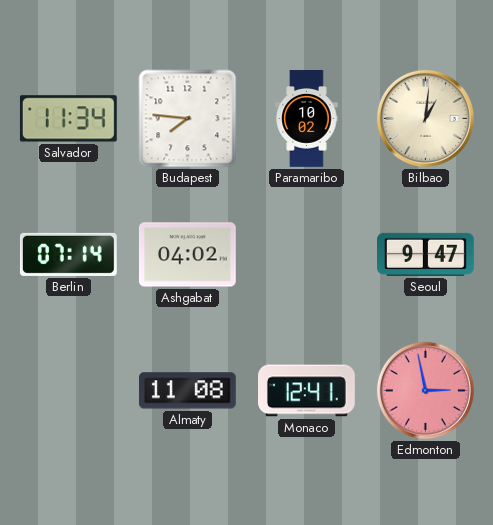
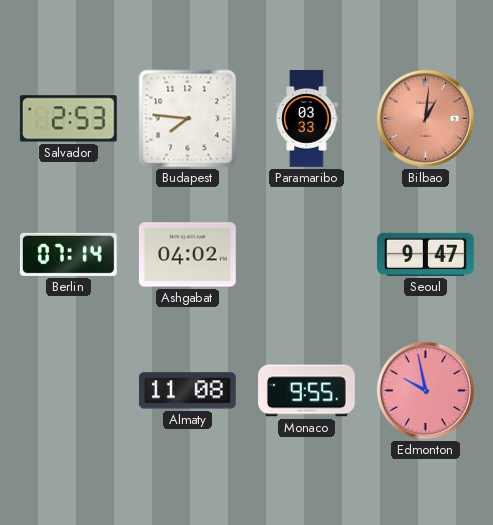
Salvador: 11:34 -> 2:53 (68, 119)
Paramaribo: 10:02 -> 03:33 (307, 119)
Bilbao dial: cream -> salmon (425, 118)
Monaco: 12:41 -> 9:55 (307, 391)
Edmonton: 2:58 -> 9:58 (425, 390)
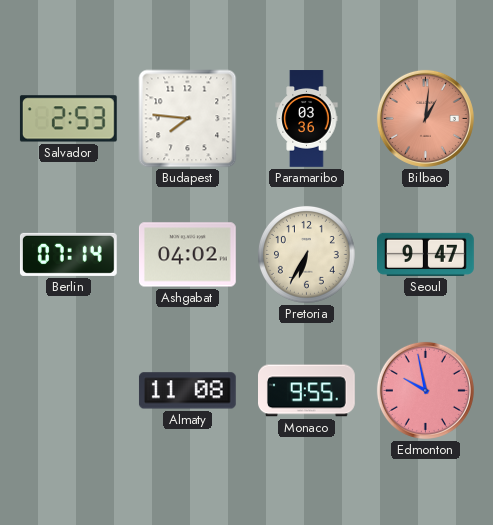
Paramaribo: 03:33 -> 03:36 (307, 119)
Pretoria: none -> 6:35 (306, 254)
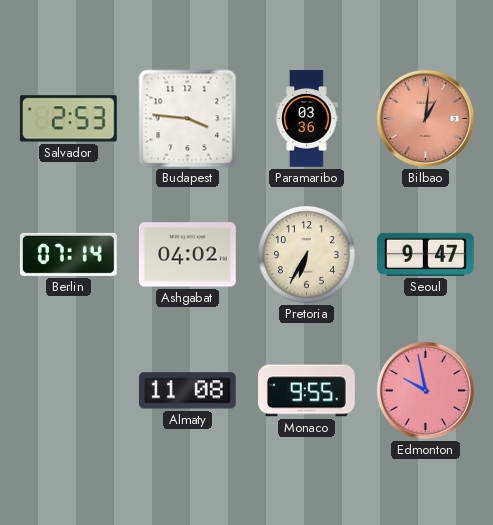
Budapest: 7:46 -> 3:46 (188, 119)
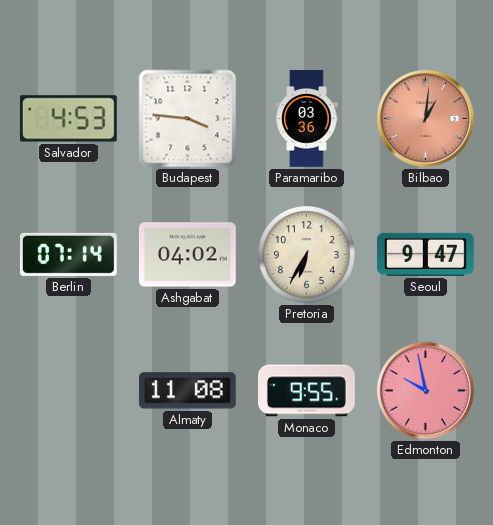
Salvador: 2:53 -> 4:53 (68, 119)
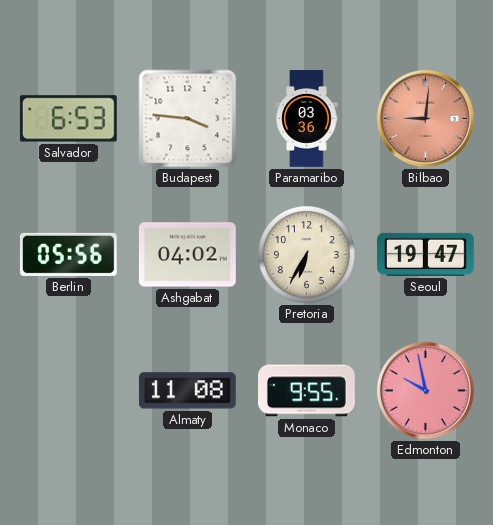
Salvador: 4:53 -> 6:53 (68, 119)
Bilbao: 1:01 -> 9:01 (425, 118)
Berlin: 07:14 -> 05:56 (68, 254)
Seoul: 9:47 -> 19:47 (426, 254)
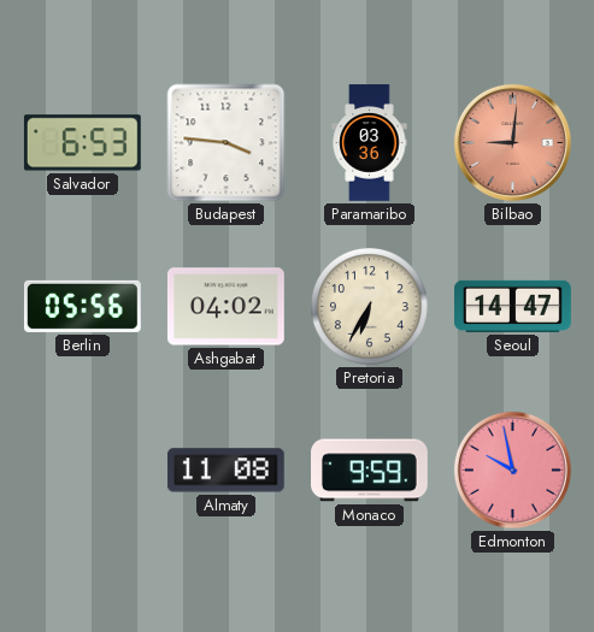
Seoul: 19:47 -> 14:47 (513, 306)
Monaco: 9:55 -> 9:59 (370, 471)
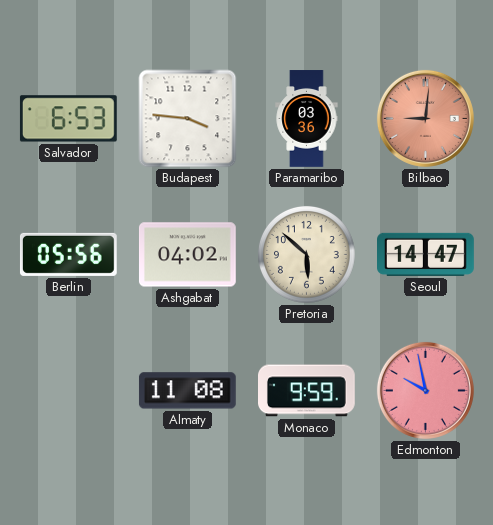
Pretoria: 6:35 -> 5:52 (306, 254)
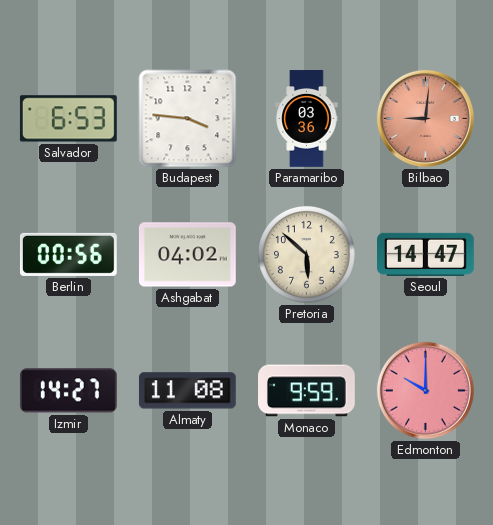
Berlin: 05:56 -> 00:56 (68, 254)
Izmir: none -> 14:27 (68, 391)
Edmonton: 9:58 -> 10:00 (425, 390)
